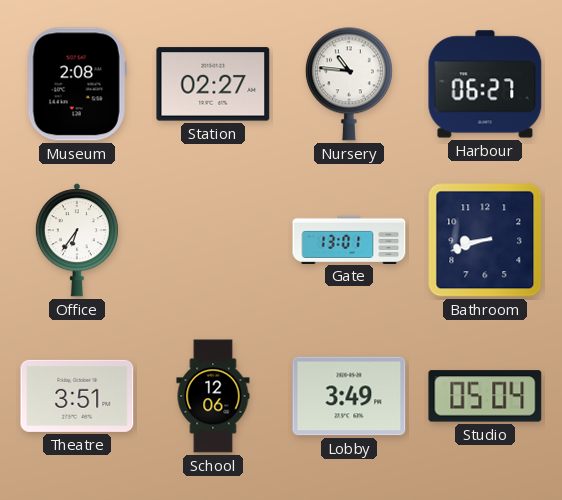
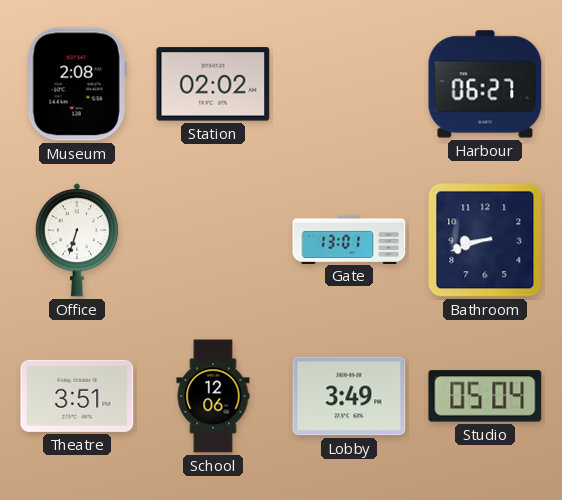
Station: 02:27 -> 02:02 (213, 84)
Nursery: 10:46 -> none (349, 84)
Office: 6:36 -> 6:33 (77, 240)
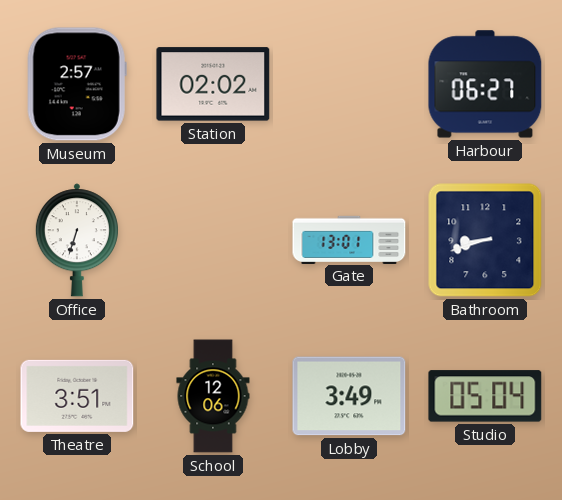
Museum: 2:08 -> 2:57 (77, 84)
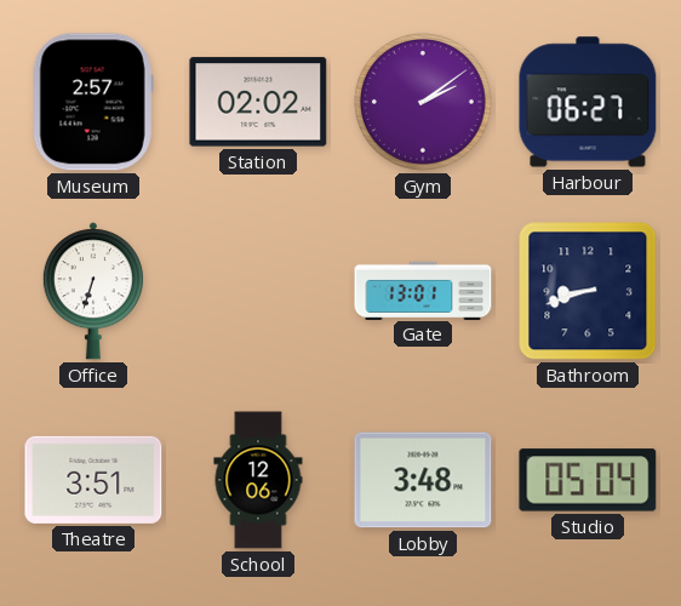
Gym: none -> 2:09 (423, 102)
Lobby: 3:49 -> 3:48 (423, 480)
